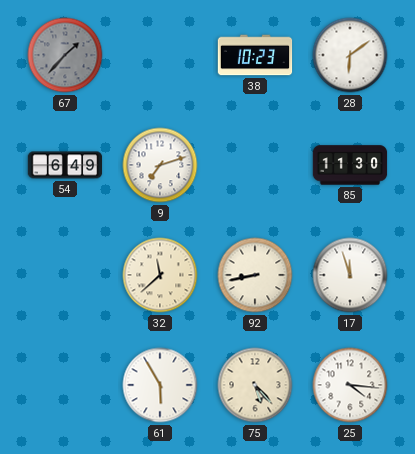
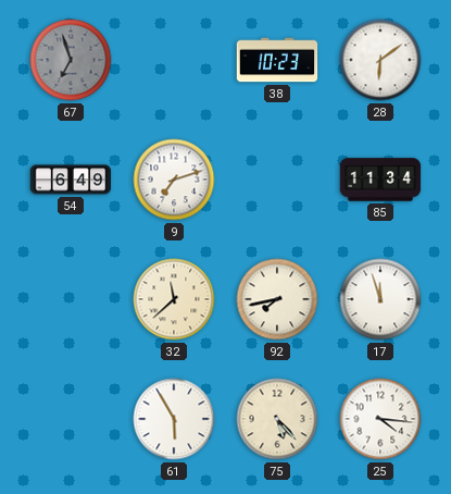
67: 1:37 -> 6:57 (71, 60)
85: 11:30 -> 11:34 (380, 180)
92: 8:43 -> 7:43 (277, 299)
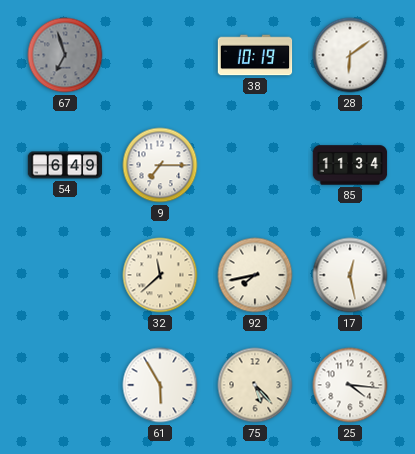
38: 10:23 -> 10:19 (255, 55)
9: 7:12 -> 7:15 (160, 165)
17: 11:57 -> 12:28 (350, 275)
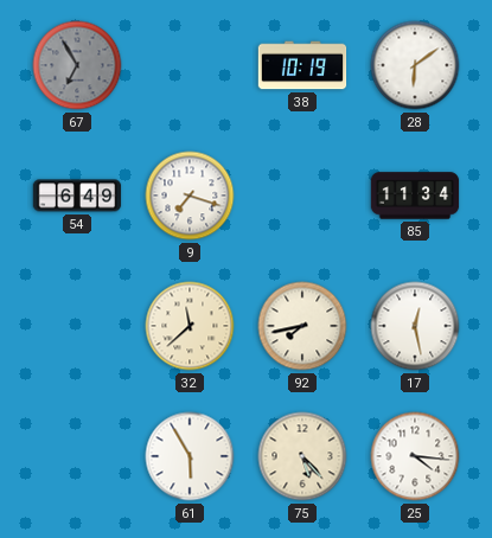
67: 6:57 -> 6:55 (77, 65)
9: 7:15 -> 7:18 (190, 196)
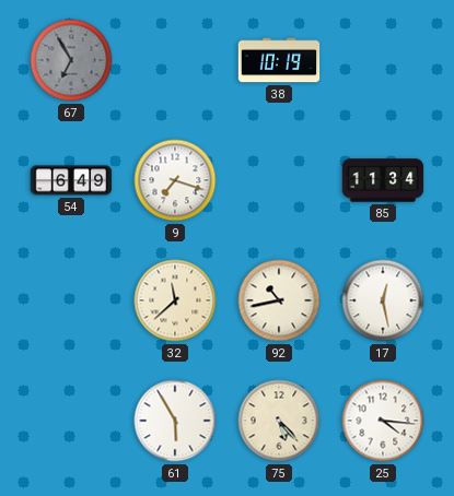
28: 6:09 -> none (415, 65)
92: 7:43 -> 10:43 (279, 300)
